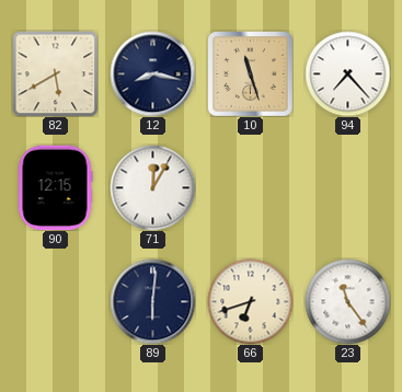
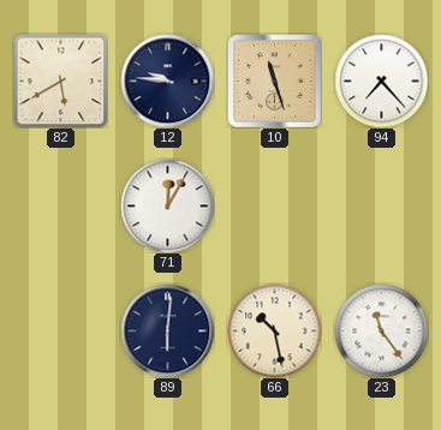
12: 8:17 -> 9:46 (167, 80)
90: 12:15 -> none (55, 187)
66: 6:42 -> 10:28 (274, 330)
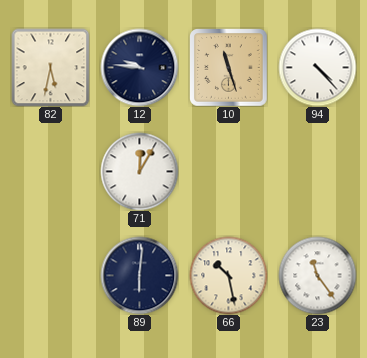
82: 5:40 -> 5:32 (50, 67)
94: 7:23 -> 4:23 (317, 67)
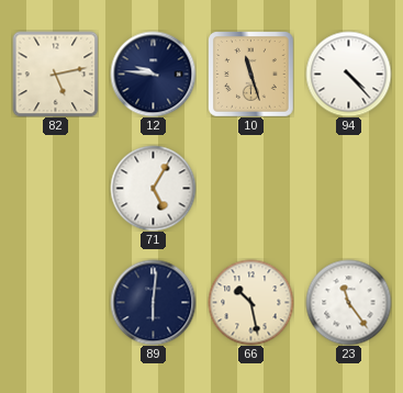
82: 5:32 -> 5:13 (55, 74)
71: 12:05 -> 5:05 (153, 188)
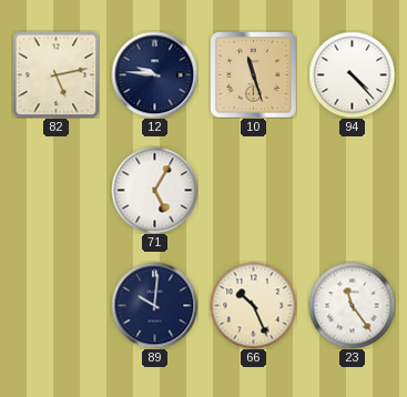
89: 6:01 -> 10:01 (154, 305)
66: 10:28 -> 10:26 (253, 305)
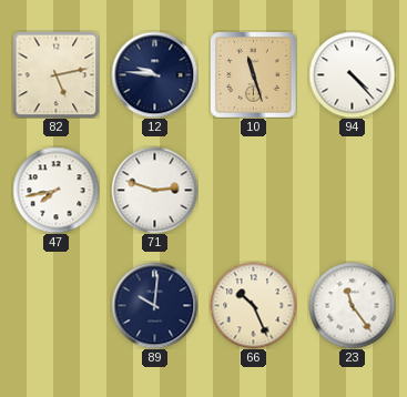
47: none -> 7:43 (55, 190)
71: 5:05 -> 2:48 (154, 190)
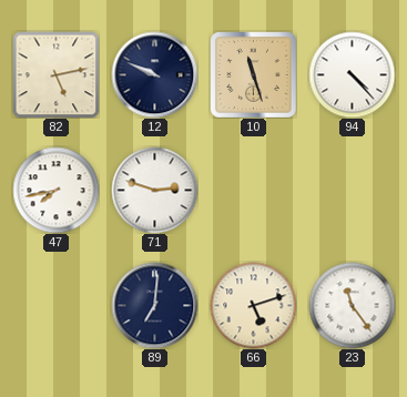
12: 9:46 -> 9:49 (154, 74)
89: 10:01 -> 7:01 (154, 305)
66: 10:26 -> 5:12 (253, 305)
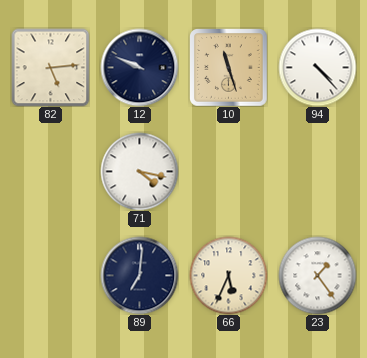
82: 5:13 -> 5:14 (50, 67)
47: 7:43 -> none (55, 190)
71: 2:48 -> 4:17 (139, 171)
66: 5:12 -> 5:34 (228, 275)
23: 11:24 -> 1:24 (317, 275)
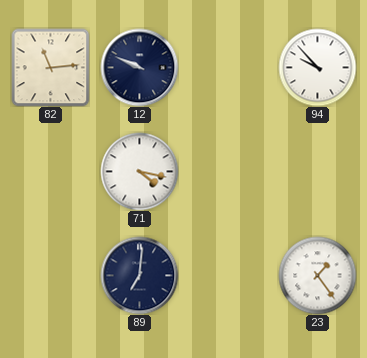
82: 5:14 -> 11:14 (50, 67)
10: 11:27 -> none (229, 68)
94: 4:23 -> 9:53 (317, 67)
66: 5:34 -> none (228, 275)
